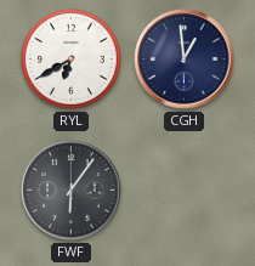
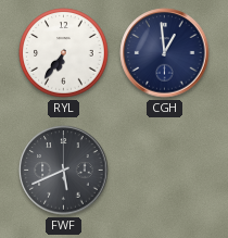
RYL: 6:40 -> 6:36 (64, 53)
FWF: 6:06 -> 5:41 (64, 171)
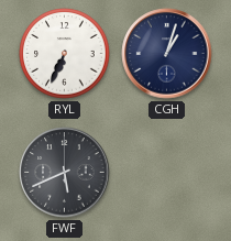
RYL: 6:36 -> 6:34 (65, 54)
CGH: 12:59 -> 1:03 (167, 54)
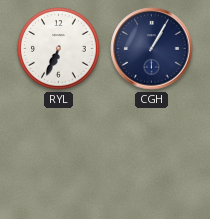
CGH: 1:03 -> 1:05 (152, 49)
FWF: 5:41 -> none (65, 173)
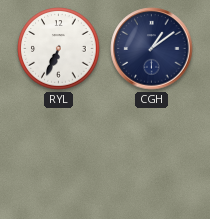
CGH: 1:05 -> 1:09 (152, 49)
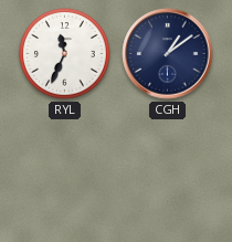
RYL: 6:34 -> 11:34 (65, 54)
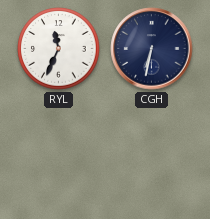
CGH: 1:09 -> 6:32 (152, 49)
